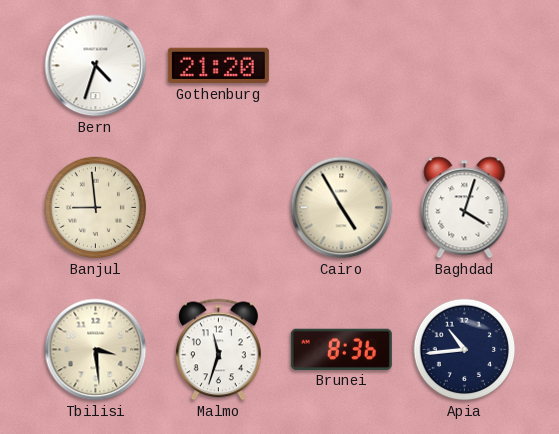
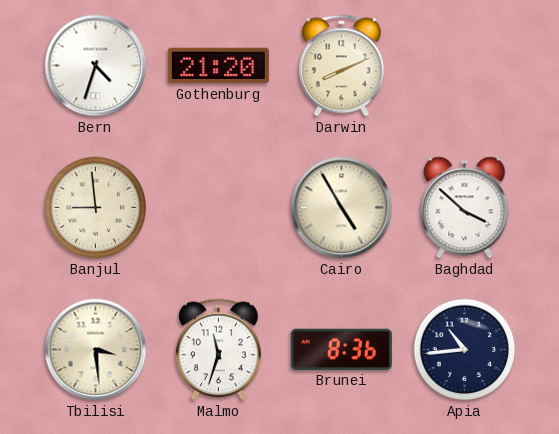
Darwin: none -> 8:11 (342, 66)
Baghdad: 4:03 -> 3:52 (465, 208)
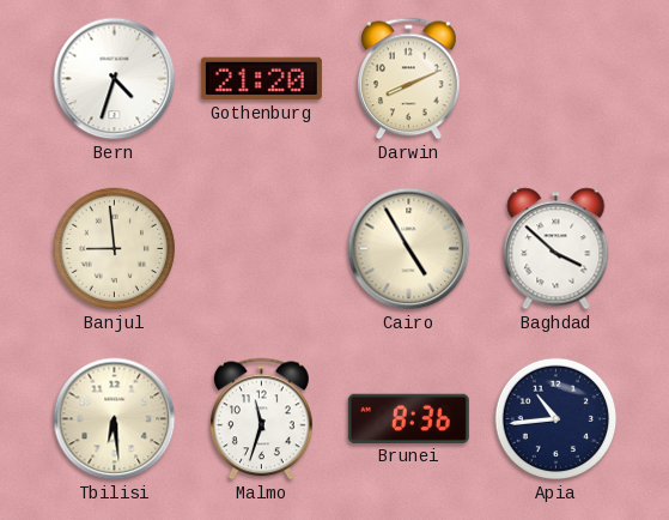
Tbilisi: 3:29 -> 6:29 (115, 419)
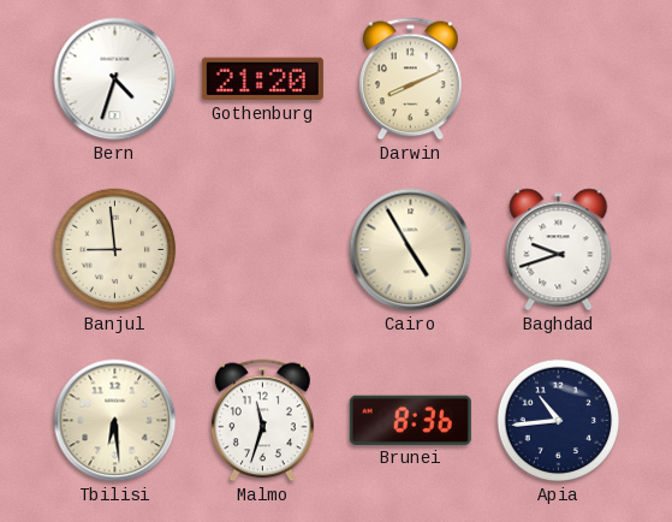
Baghdad: 3:52 -> 9:42 (559, 250)
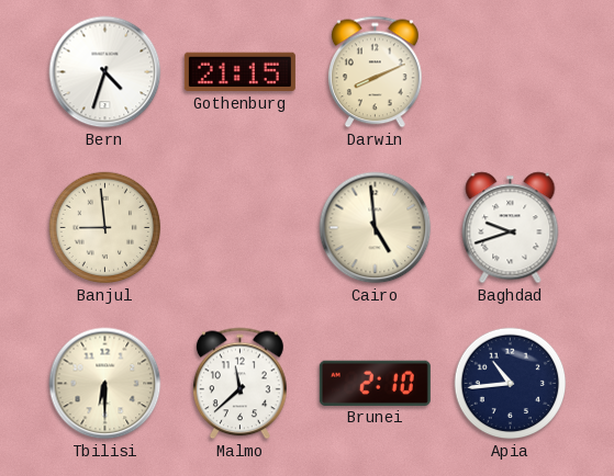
Gothenburg: 21:20 -> 21:15 (239, 72)
Cairo: 4:55 -> 4:59 (376, 228)
Tbilisi: 6:29 -> 6:30 (105, 384)
Malmo: 11:33 -> 11:38 (241, 384)
Brunei: 8:36 -> 2:10 (375, 383)
